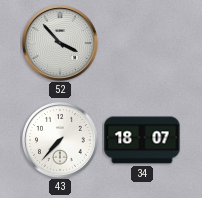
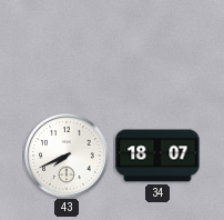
52: 3:53 -> none (61, 44)
43: 7:37 -> 7:41 (68, 157)
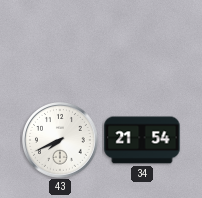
34: 18:07 -> 21:54 (142, 140)
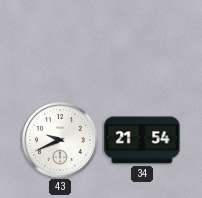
43: 7:41 -> 9:41 (61, 141)
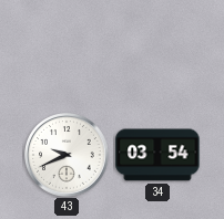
34: 21:54 -> 03:54 (157, 155)
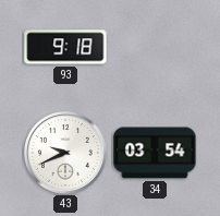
93: none -> 9:18 (65, 47)
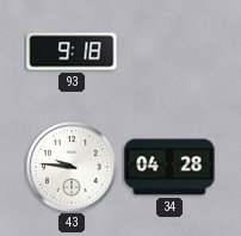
43: 9:41 -> 9:46 (73, 168)
34: 03:54 -> 04:28 (169, 167)
